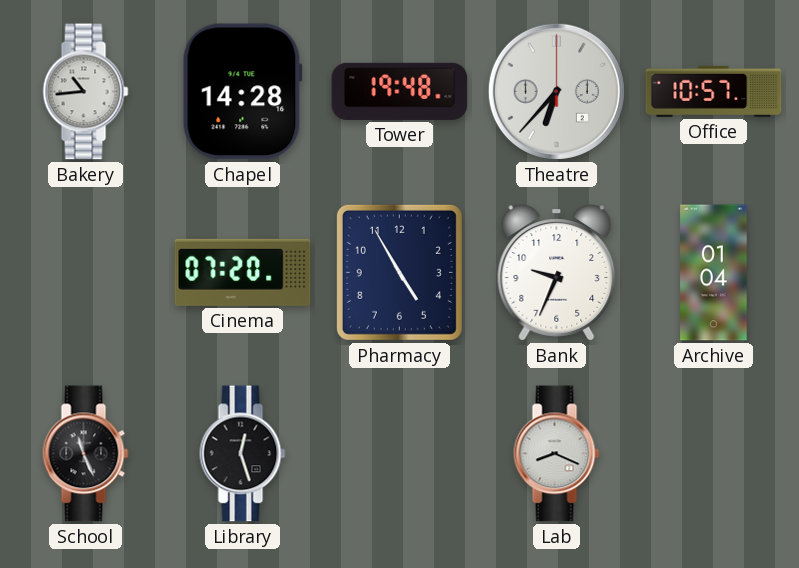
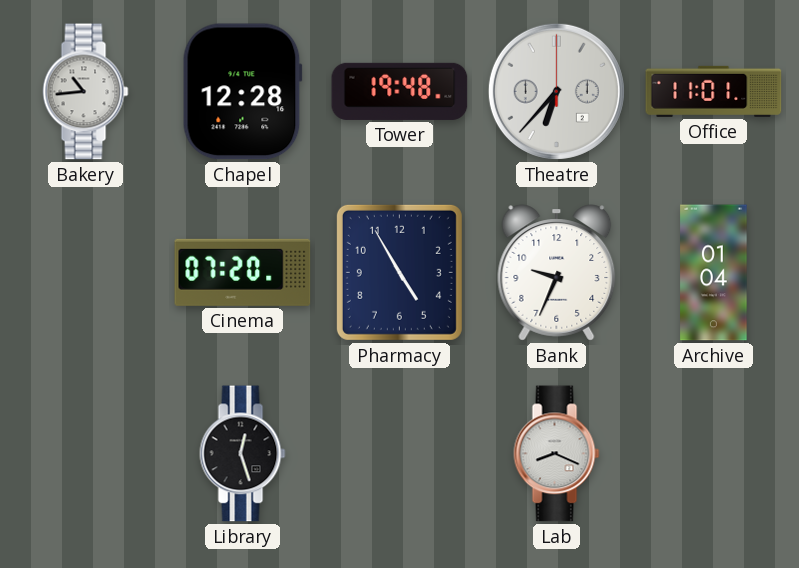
Chapel: 14:28 -> 12:28 (242, 92)
Office: 10:57 -> 11:01 (714, 91)
School: 11:26 -> none (86, 454)
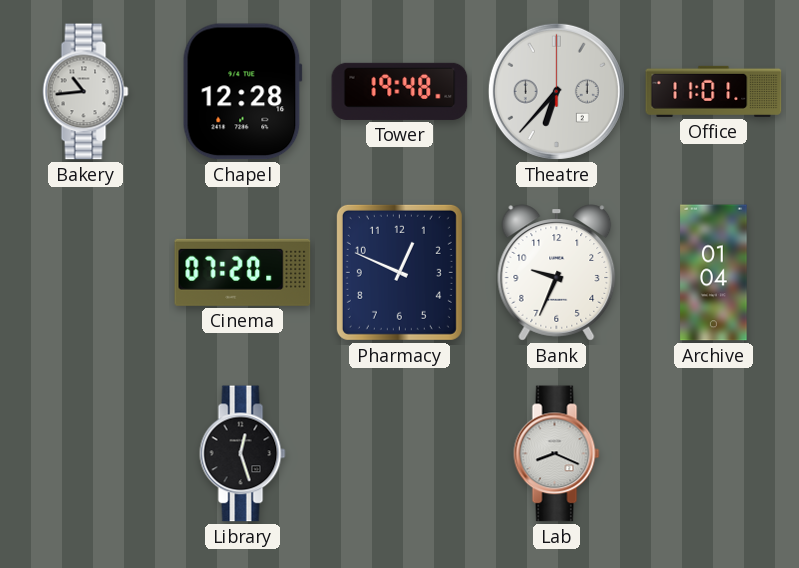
Pharmacy: 4:55 -> 12:49 (399, 272)
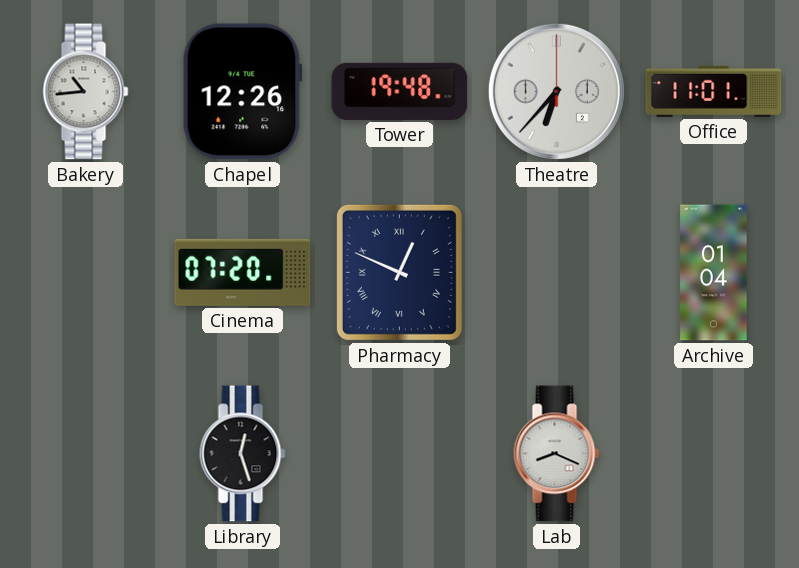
Chapel: 12:28 -> 12:26 (242, 92)
Pharmacy numerals: Arabic -> Roman (399, 272)
Bank: 9:34 -> none (557, 273)
